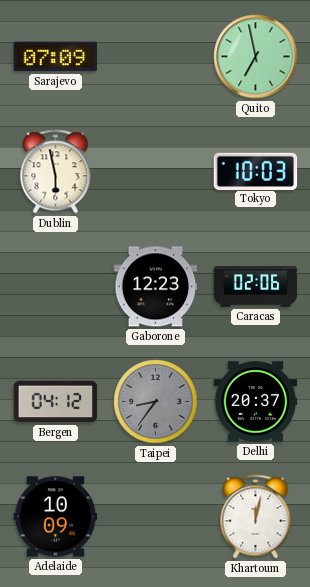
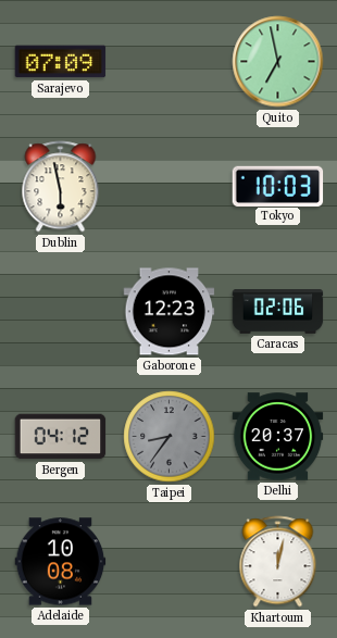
Adelaide: 10:09 -> 10:08 (61, 562)
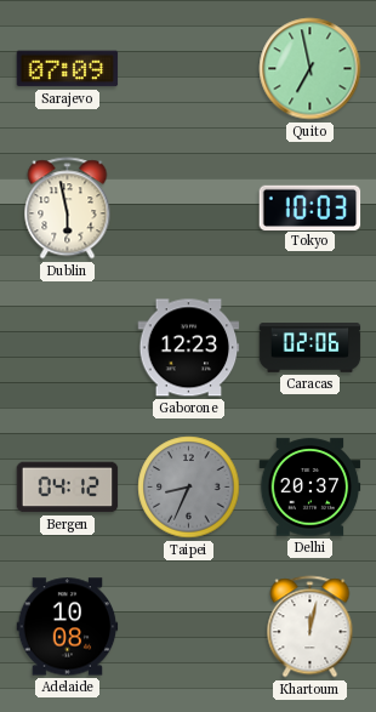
Taipei: 8:36 -> 8:34 (189, 488)
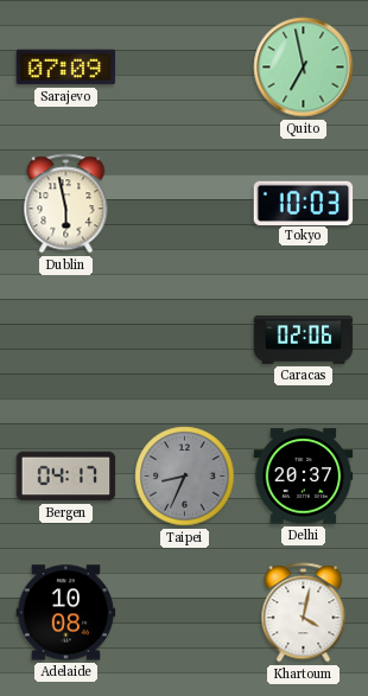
Gaborone: 12:23 -> none (189, 348)
Bergen: 04:12 -> 04:17 (66, 477)
Khartoum: 12:02 -> 4:02 (304, 613)
